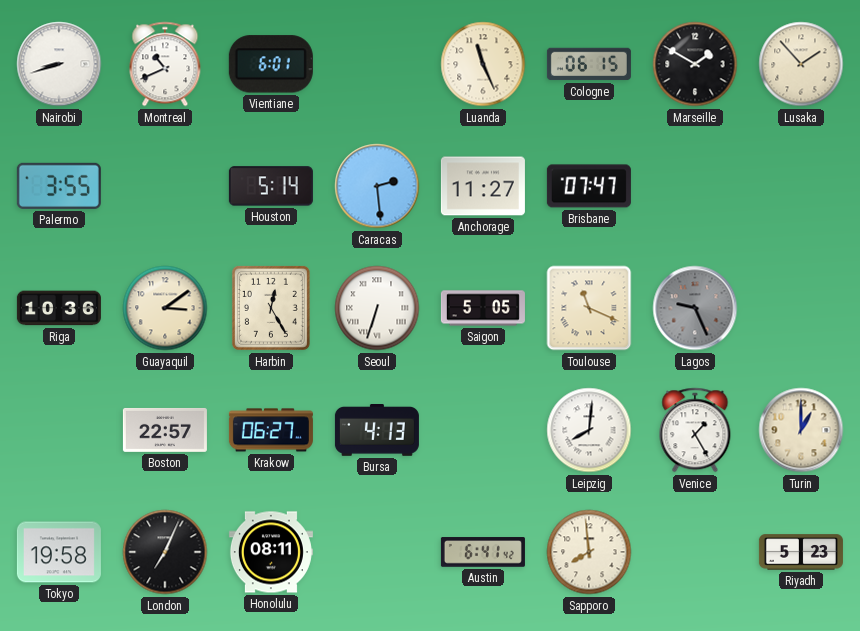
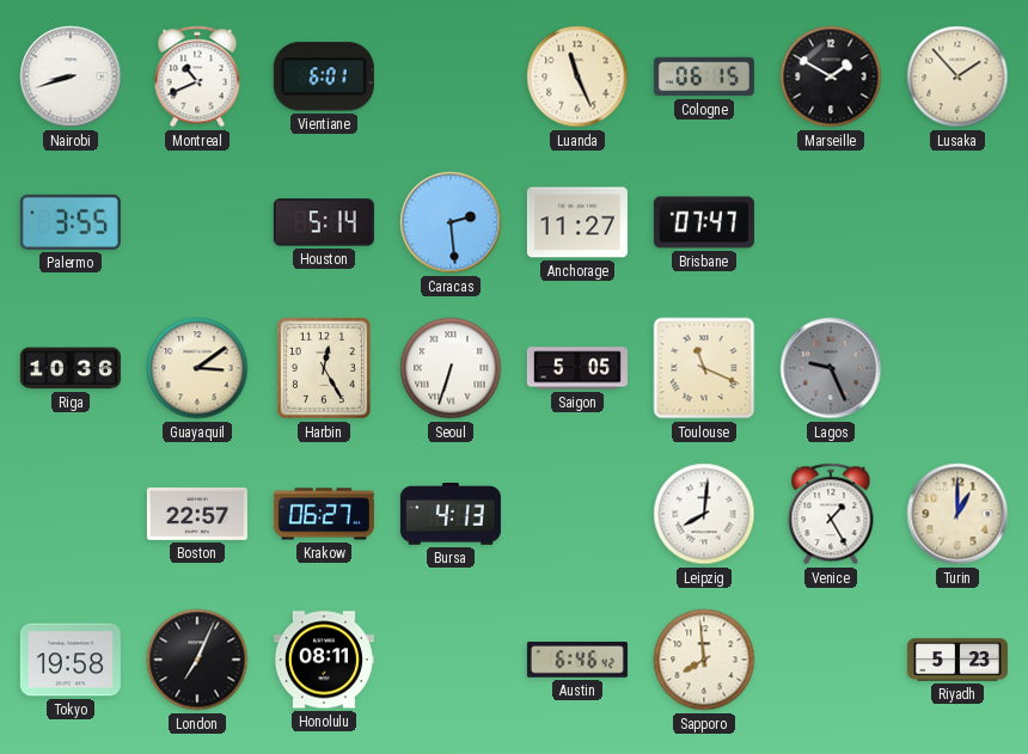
Austin: 6:41 -> 6:46 (577, 660)
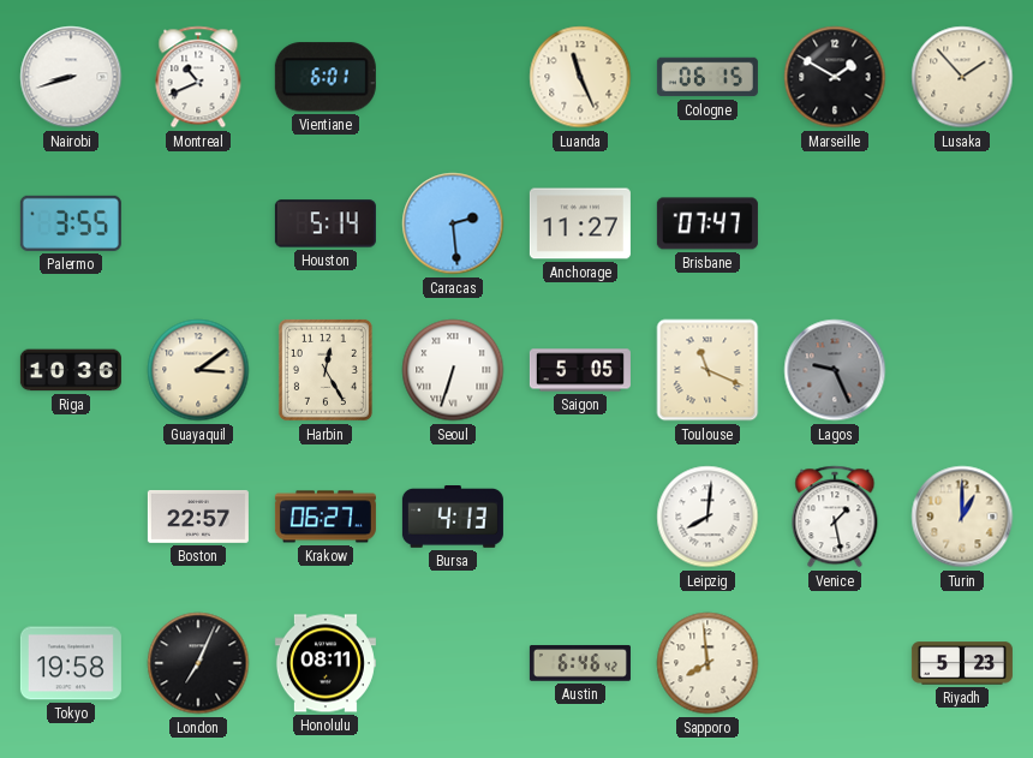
Venice: 1:25 -> 1:28 (835, 517)
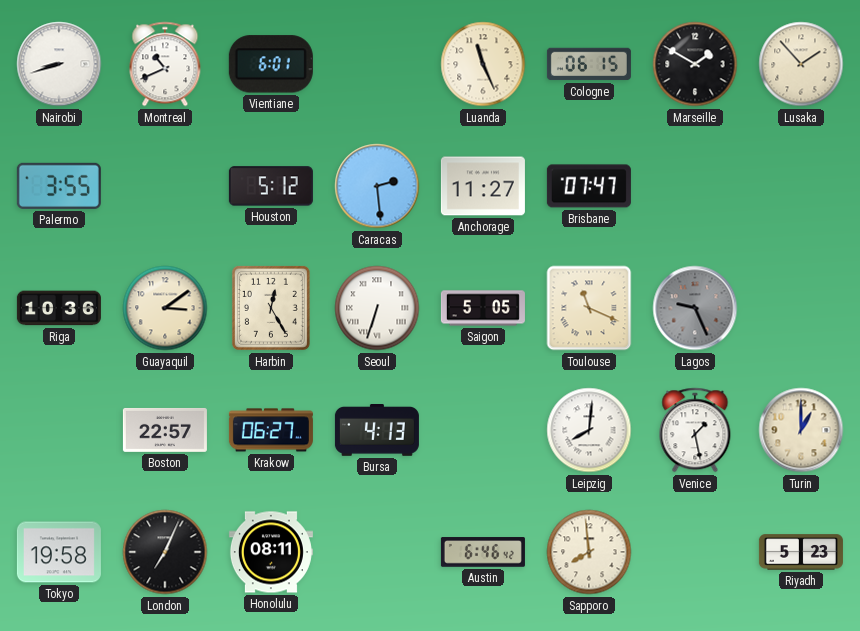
Houston: 5:14 -> 5:12 (271, 186)
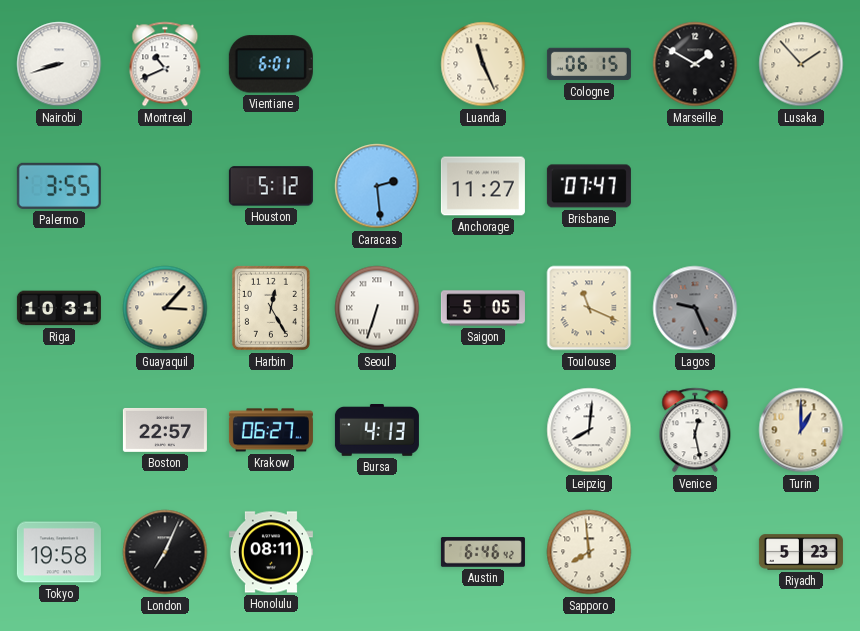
Riga: 10:36 -> 10:31 (59, 308)
Guayaquil: 3:09 -> 3:07 (165, 308)
Venice: 1:28 -> 12:28 (695, 430)
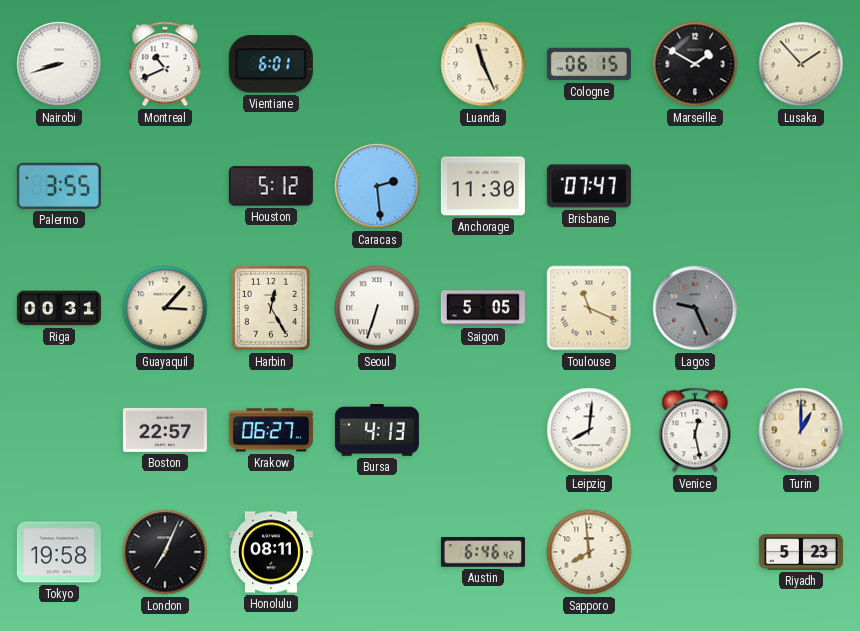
Anchorage: 11:27 -> 11:30 (483, 186)
Riga: 10:31 -> 00:31 (59, 308)
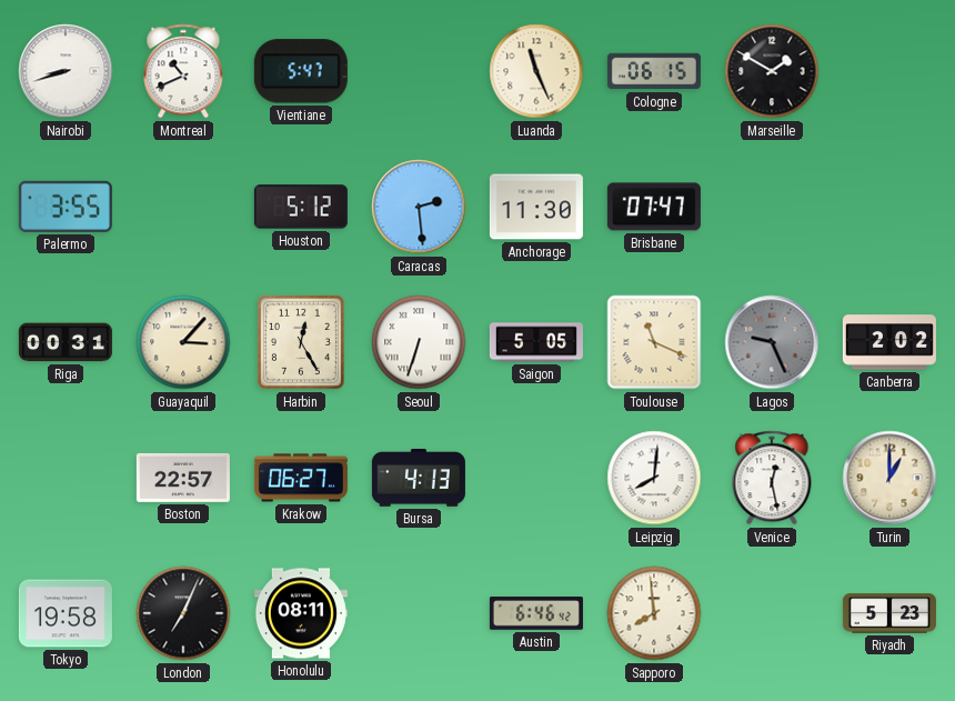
Vientiane: 6:01 -> 5:47 (301, 71)
Lusaka: 1:53 -> none (801, 64)
Canberra: none -> 2:02 (889, 342)
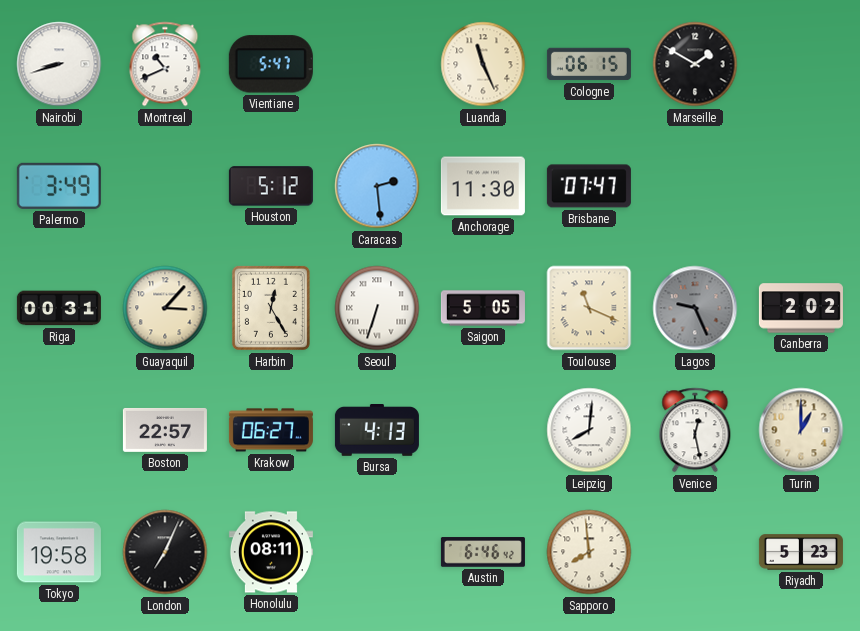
Palermo: 3:55 -> 3:49 (59, 186)
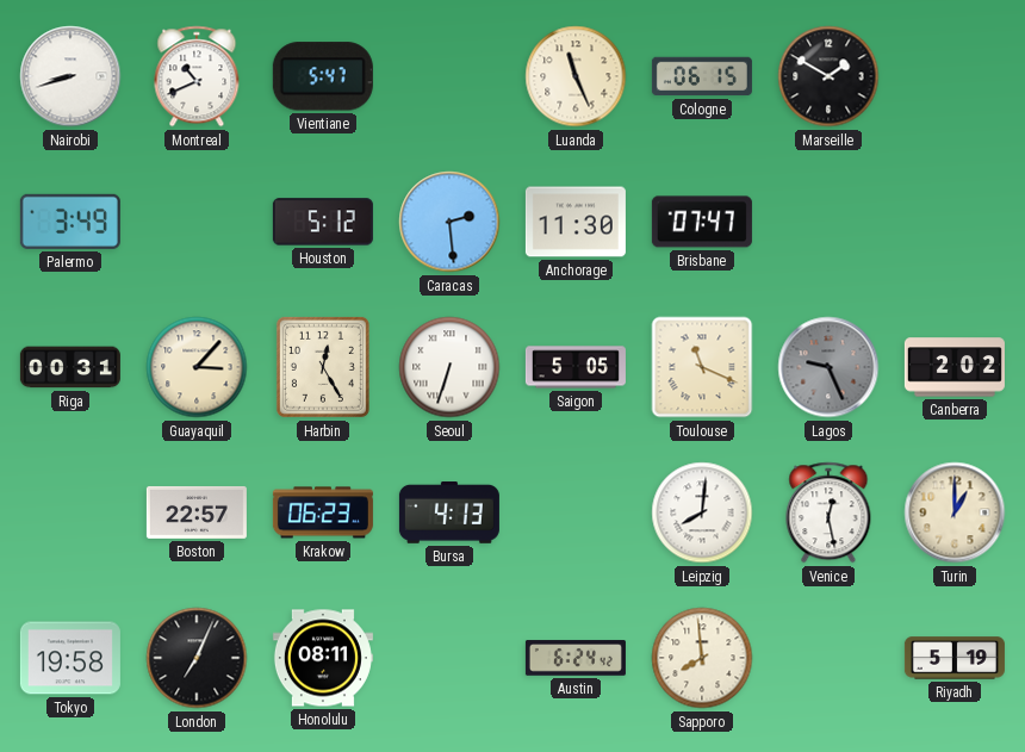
Krakow: 06:27 -> 06:23 (323, 512)
Austin: 6:46 -> 6:24 (576, 658)
Riyadh: 5:23 -> 5:19 (955, 658)
